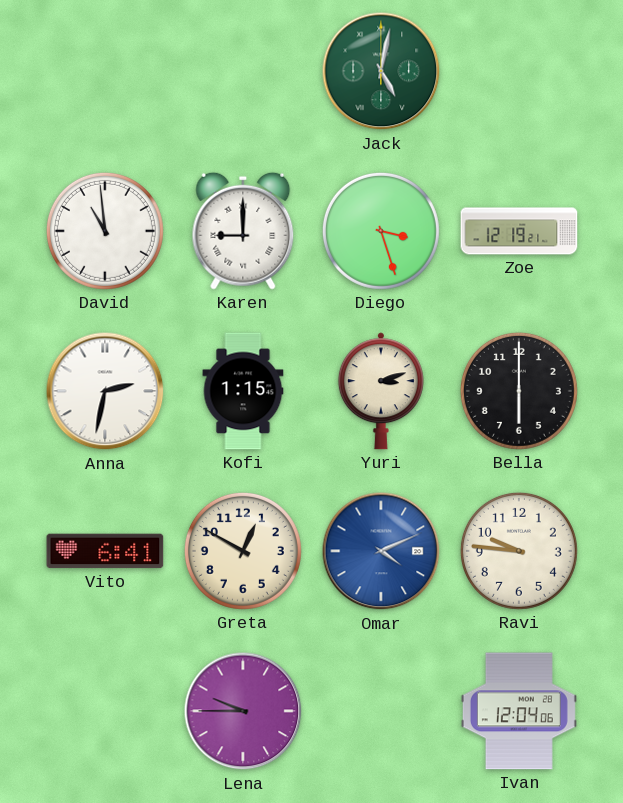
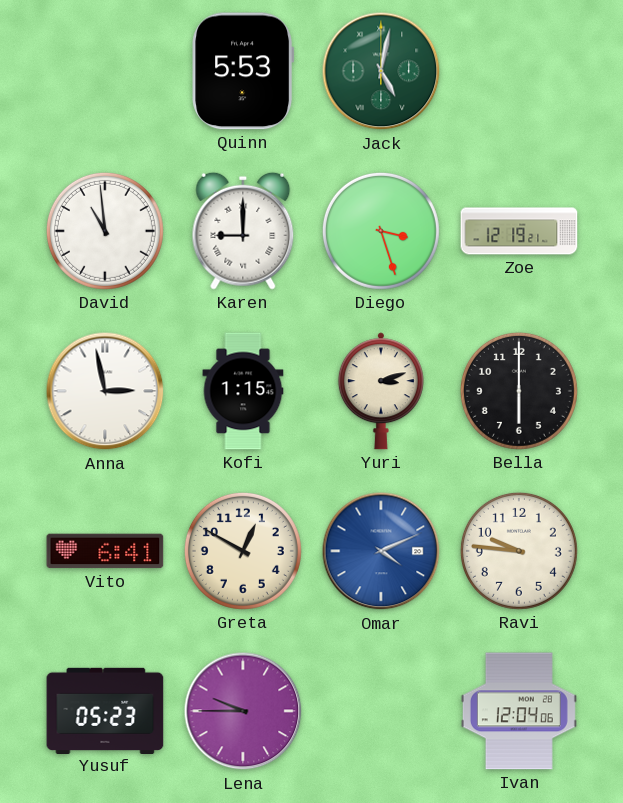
Quinn: none -> 5:53 (243, 71)
Anna: 2:32 -> 2:58 (105, 391)
Yusuf: none -> 05:23 (105, 710)
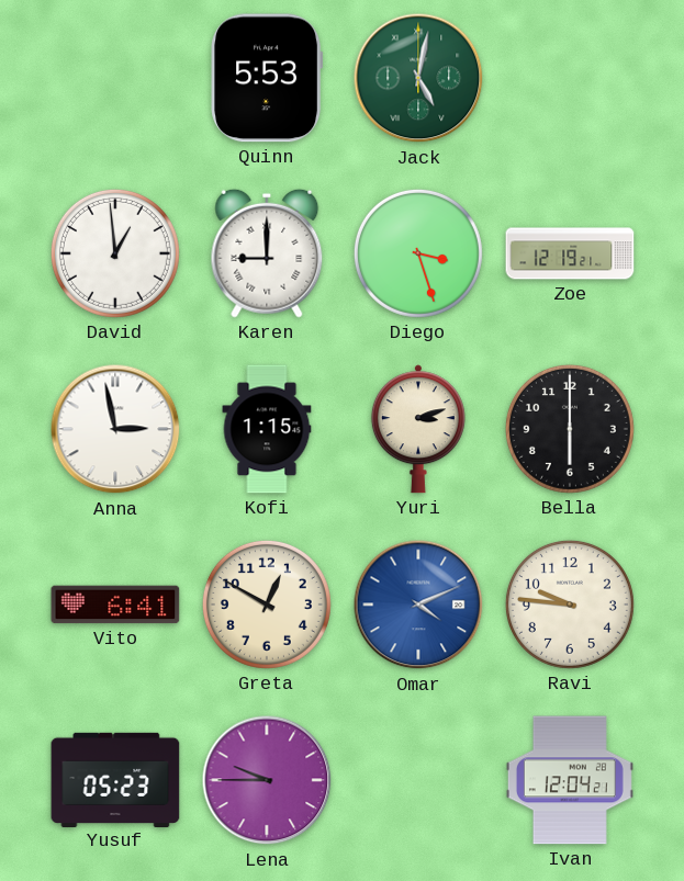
David: 10:59 -> 12:59 (115, 253)
Ivan: 12:04:06 -> 12:04:21 (570, 780)
